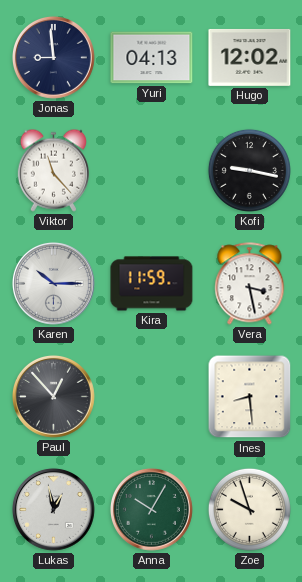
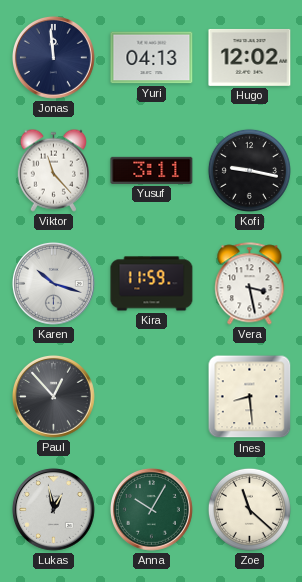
Jonas: 8:59 -> 11:59 (53, 57)
Yusuf: none -> 3:11 (152, 170)
Karen: 10:15 -> 10:18 (53, 283)
Zoe: 9:57 -> 11:22 (249, 509)
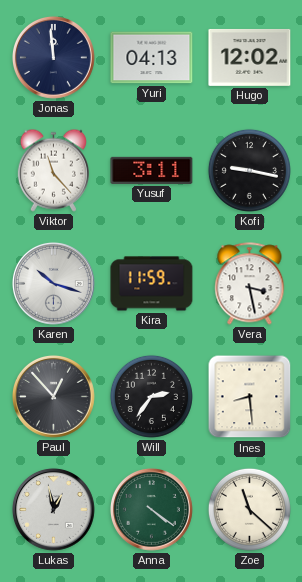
Will: none -> 2:36 (151, 396)
Anna: 10:05 -> 4:21 (151, 509)
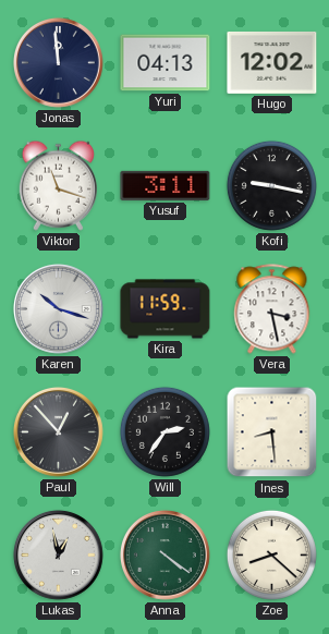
Viktor: 11:23 -> 11:18 (58, 185)
Zoe: 11:22 -> 8:22 (271, 554)
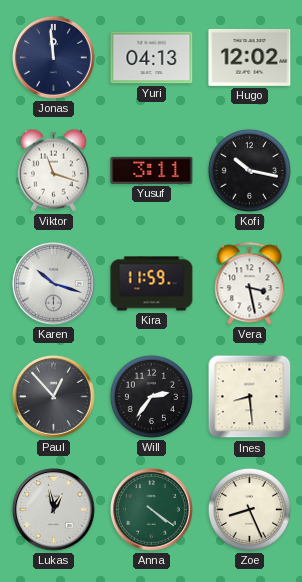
Kofi: 9:17 -> 10:17 (249, 170)
Zoe: 8:22 -> 8:26 (249, 509)
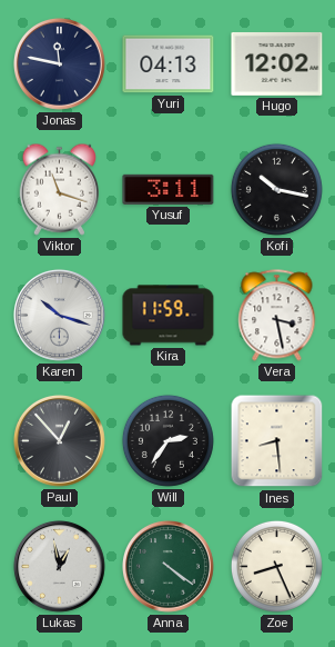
Jonas: 11:59 -> 11:47 (59, 63)
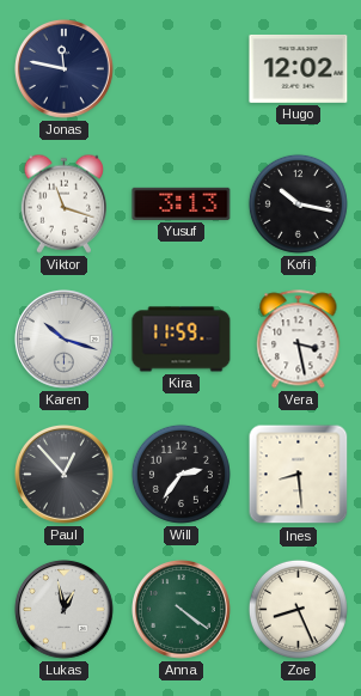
Yuri: 04:13 -> none (169, 64)
Yusuf: 3:11 -> 3:13 (182, 203)
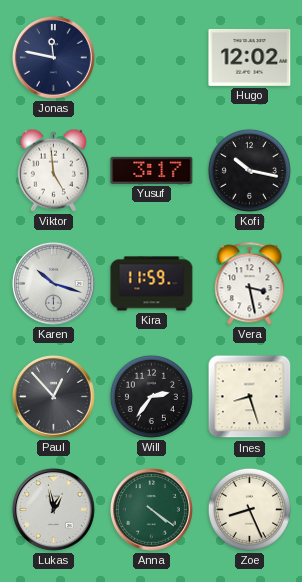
Viktor: 11:18 -> 4:59 (53, 170)
Yusuf: 3:13 -> 3:17 (152, 170)
Ines: 8:29 -> 8:27 (250, 397)
